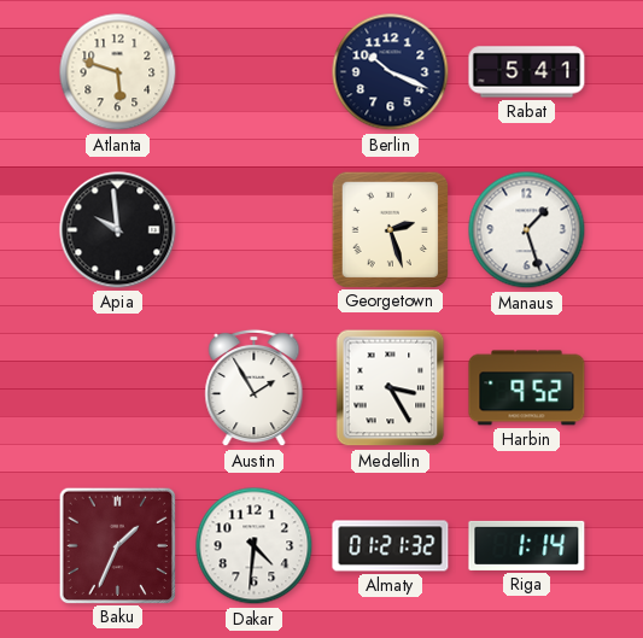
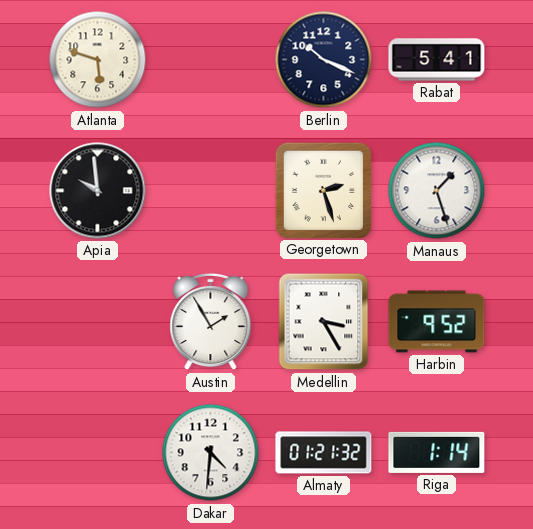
Baku: 1:34 -> none (117, 545)
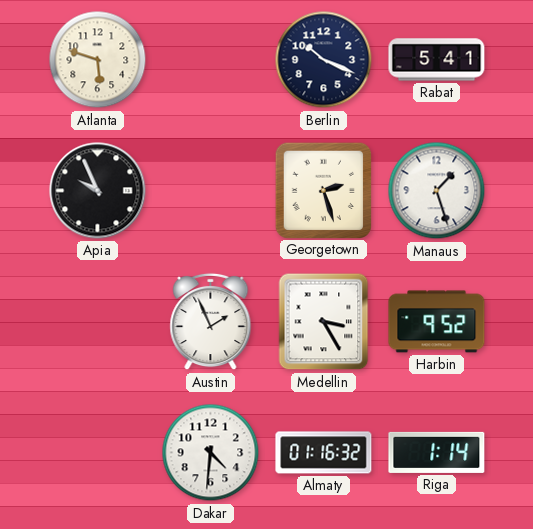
Apia: 9:59 -> 9:56 (98, 191)
Austin: 1:55 -> 1:56 (211, 322)
Almaty: 01:21 -> 01:16 (324, 453)
